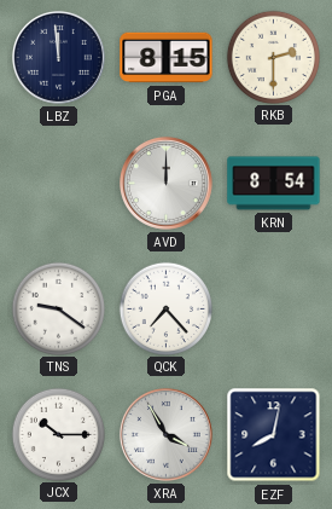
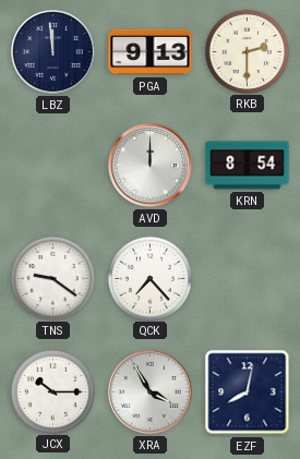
PGA: 8:15 -> 9:13 (151, 52)
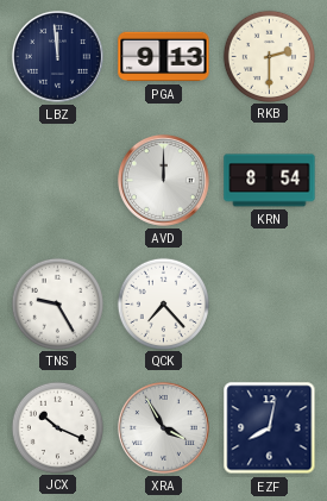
TNS: 9:21 -> 9:25 (57, 303)
JCX: 10:15 -> 10:19 (57, 427)
